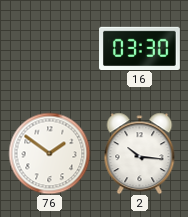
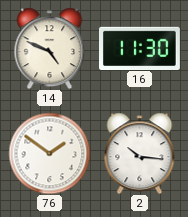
14: none -> 4:49 (50, 48)
16: 03:30 -> 11:30 (140, 48)
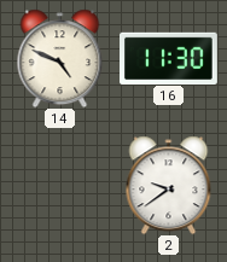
76: 1:51 -> none (49, 153)
2: 10:16 -> 9:39 (169, 185)
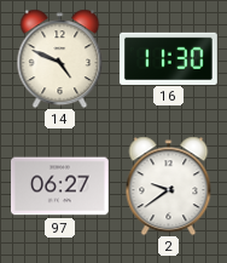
97: none -> 06:27 (60, 187)
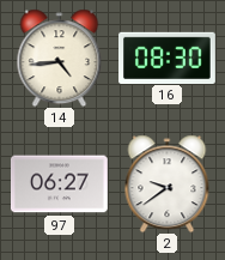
14: 4:49 -> 4:44 (60, 58)
16: 11:30 -> 08:30 (168, 58)
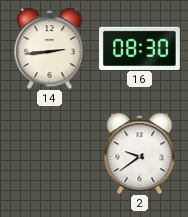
14: 4:44 -> 2:44 (50, 48)
97: 06:27 -> none (60, 185)
